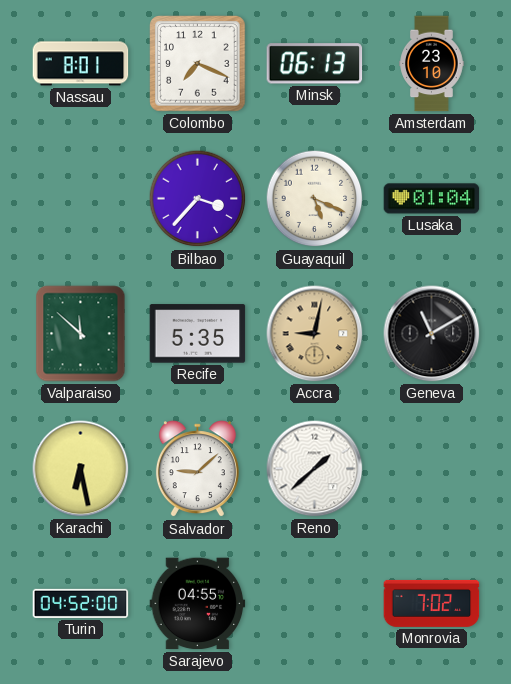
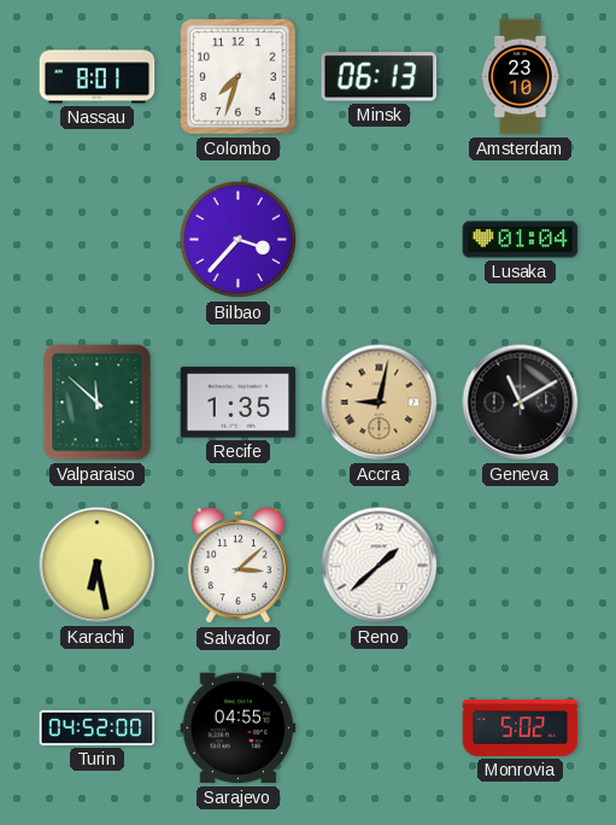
Colombo: 7:19 -> 7:33 (239, 77)
Guayaquil: 5:19 -> none (315, 199)
Recife: 5:35 -> 1:35 (239, 403)
Salvador: 9:08 -> 3:08 (237, 566)
Monrovia: 7:02 -> 5:02 (521, 727)
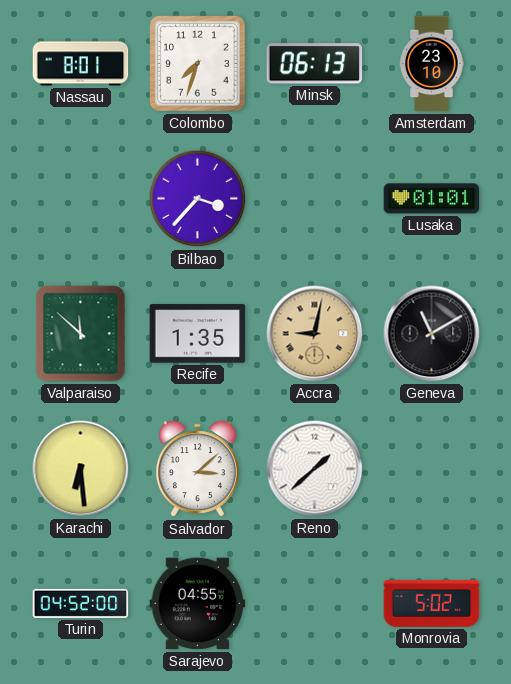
Lusaka: 01:04 -> 01:01 (432, 199)
Karachi: 6:28 -> 6:29 (81, 469)
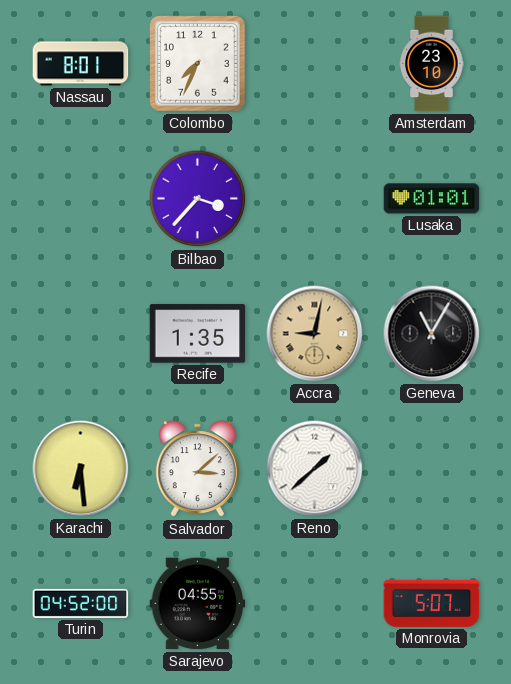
Colombo: 7:33 -> 7:34 (198, 64)
Minsk: 06:13 -> none (315, 64)
Valparaiso: 11:52 -> none (81, 334)
Geneva: 11:10 -> 11:05 (432, 334)
Monrovia: 5:02 -> 5:07 (432, 603)
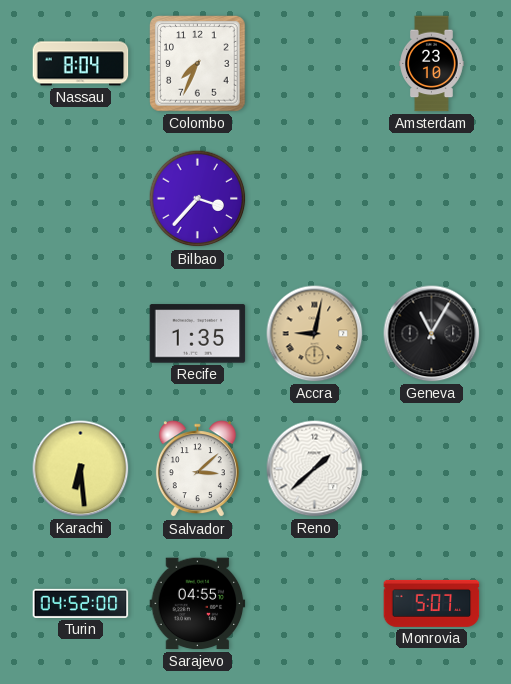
Nassau: 8:01 -> 8:04 (81, 64)
Lusaka: 01:01 -> none (432, 199)
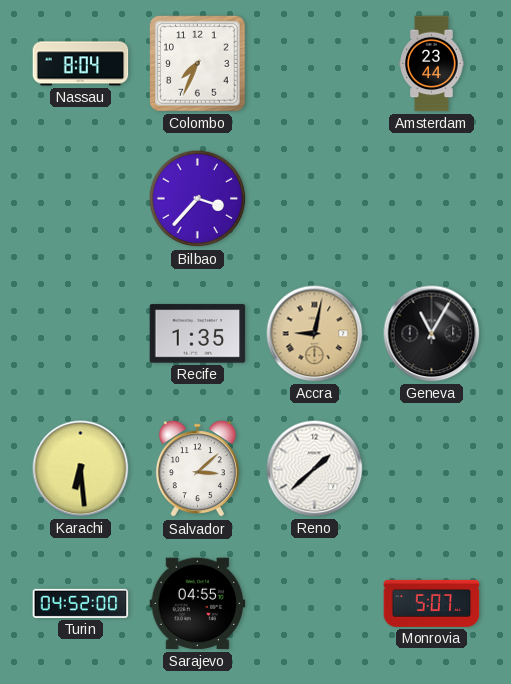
Amsterdam: 23:10 -> 23:44 (432, 64)
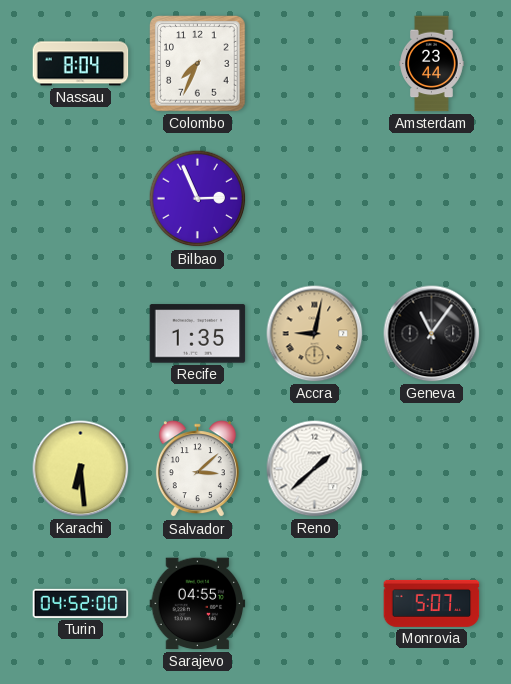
Bilbao: 3:37 -> 2:56 (198, 199)
Geneva: 11:05 -> 11:06 (432, 334)
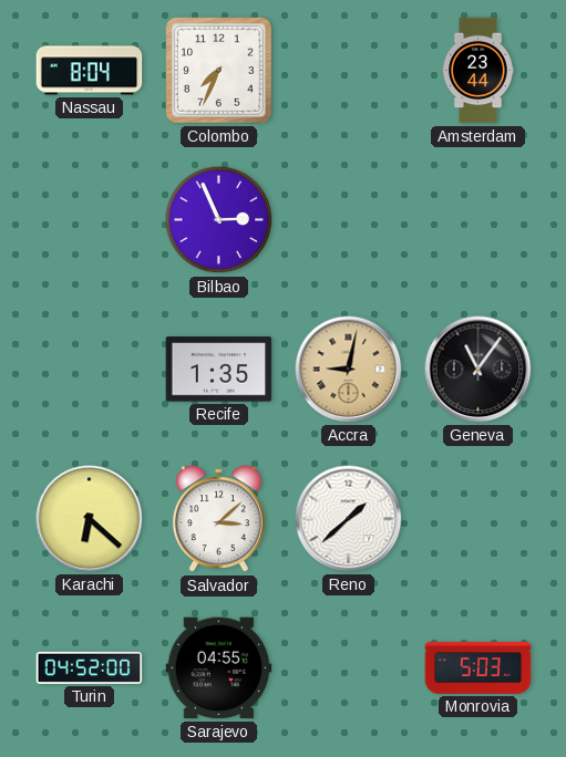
Karachi: 6:29 -> 6:22 (90, 519)
Monrovia: 5:07 -> 5:03 (478, 667)
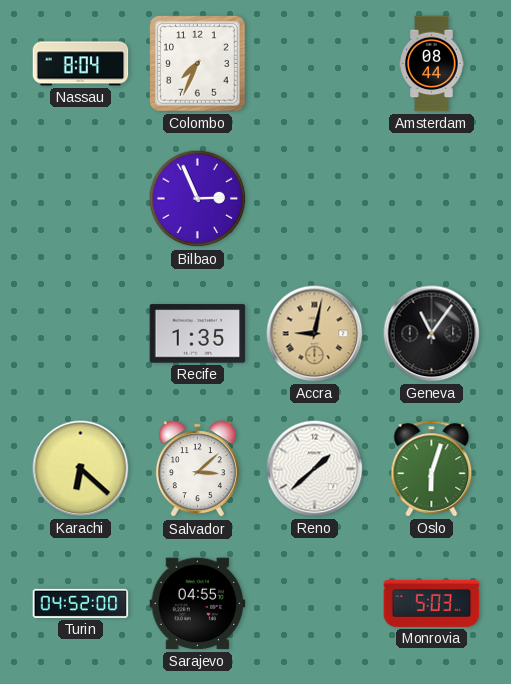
Amsterdam: 23:44 -> 08:44 (432, 64)
Oslo: none -> 6:03 (432, 469)
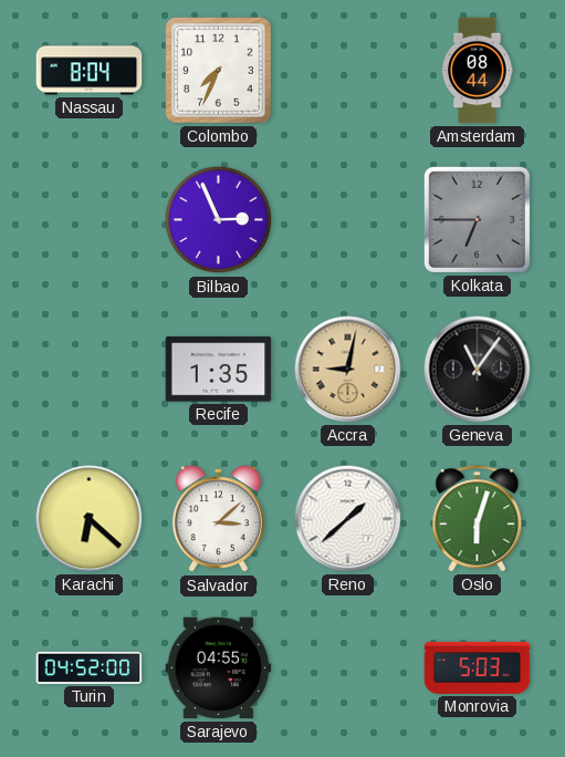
Kolkata: none -> 6:45 (477, 219)
